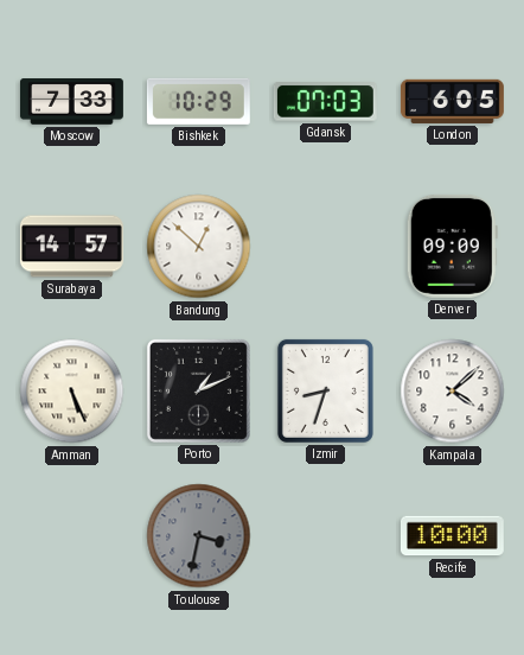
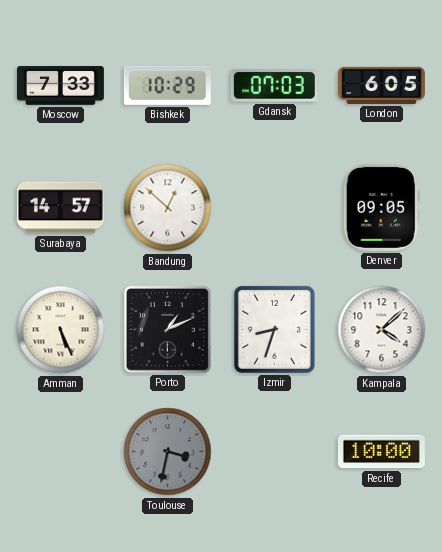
Denver: 09:09 -> 09:05 (381, 207)
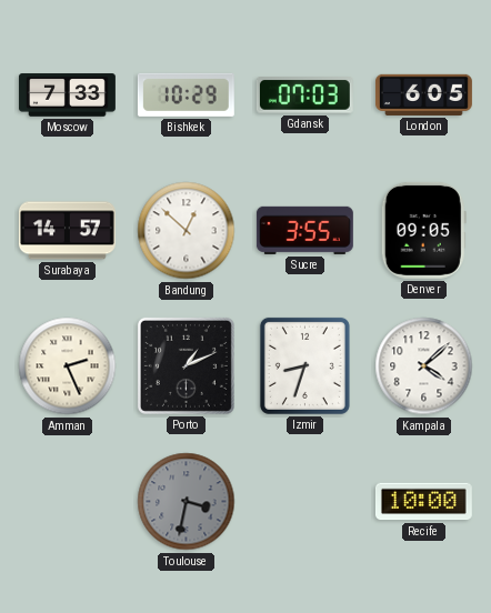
Sucre: none -> 3:55 (304, 230)
Amman: 5:26 -> 2:26 (68, 366)
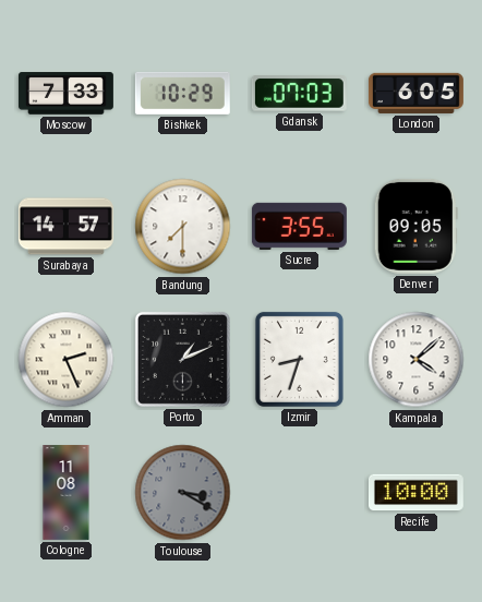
Bandung: 12:52 -> 7:30 (183, 227)
Cologne: none -> 11:08 (67, 493)
Toulouse: 3:32 -> 3:20 (183, 493)
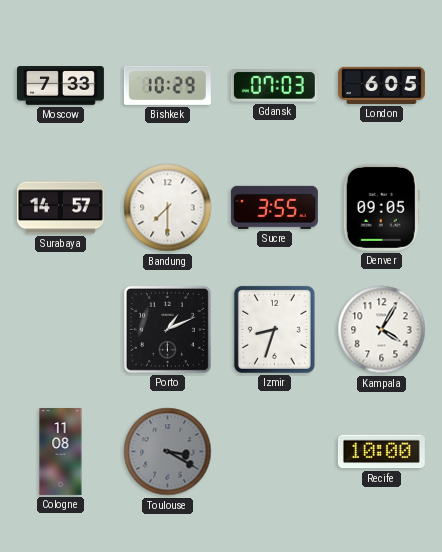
Amman: 2:26 -> none (67, 360)
Kampala: 4:08 -> 4:05 (382, 330)
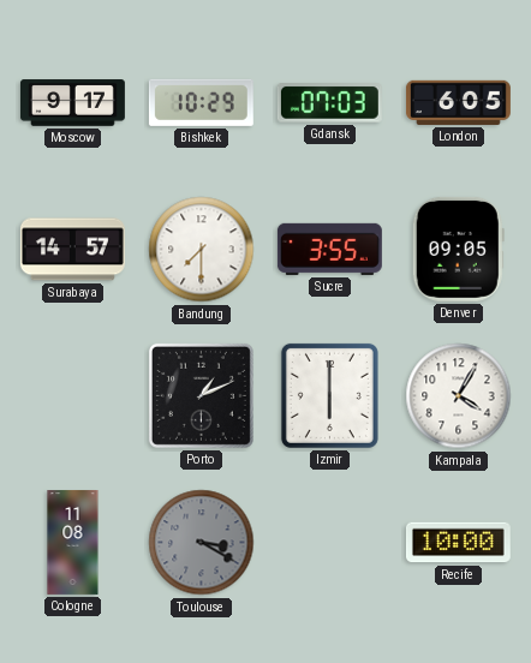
Moscow: 7:33 -> 9:17 (72, 103)
Izmir: 8:33 -> 6:00 (329, 395)
